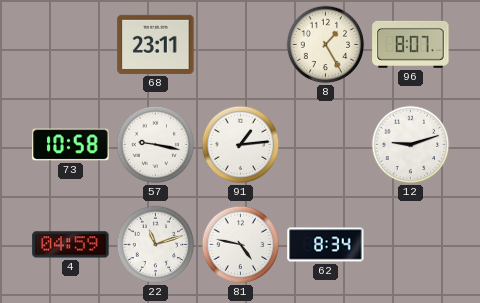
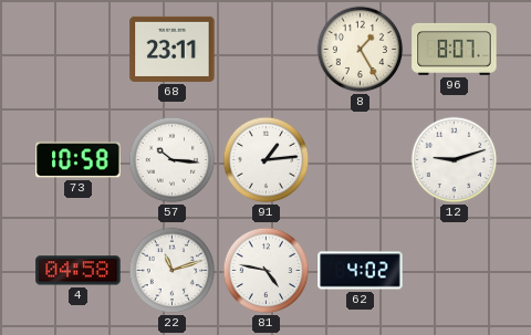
57: 9:17 -> 10:16 (173, 160)
4: 04:59 -> 04:58 (79, 271)
62: 8:34 -> 4:02 (361, 271)
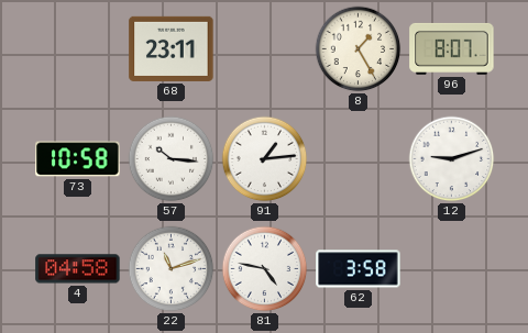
62: 4:02 -> 3:58 (359, 269)
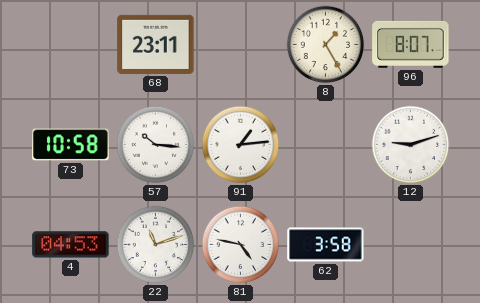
4: 04:58 -> 04:53 (71, 245)
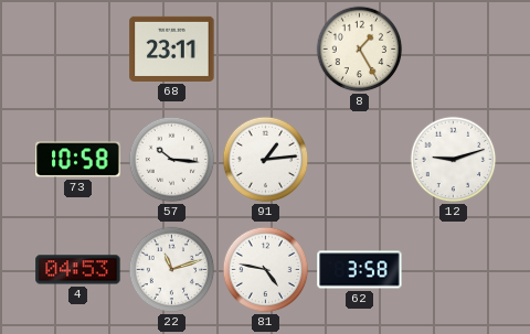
96: 8:07 -> none (411, 44)
